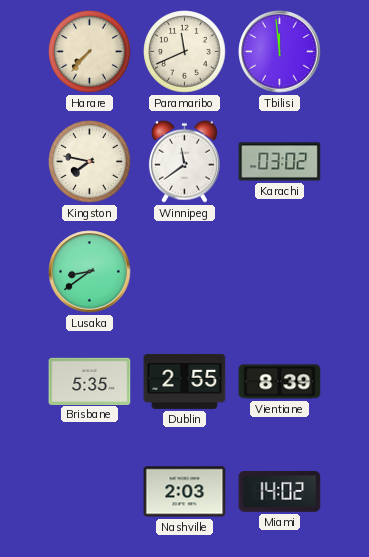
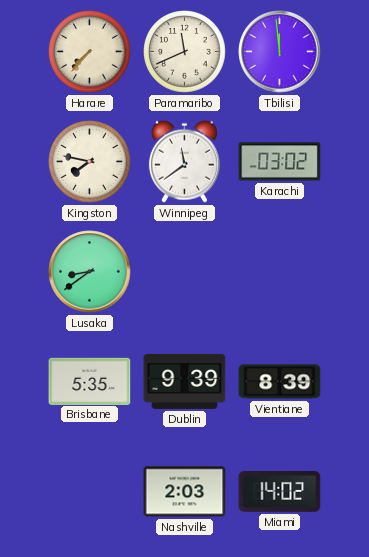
Dublin: 2:55 -> 9:39 (185, 381)
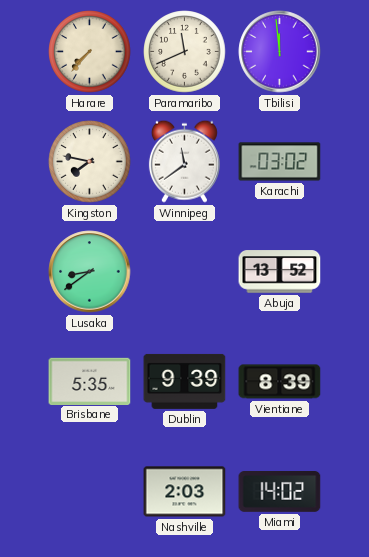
Abuja: none -> 13:52 (280, 272)
